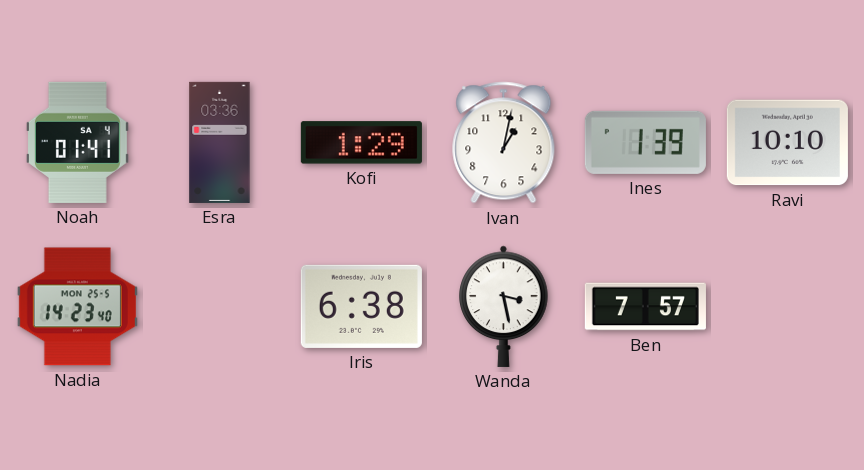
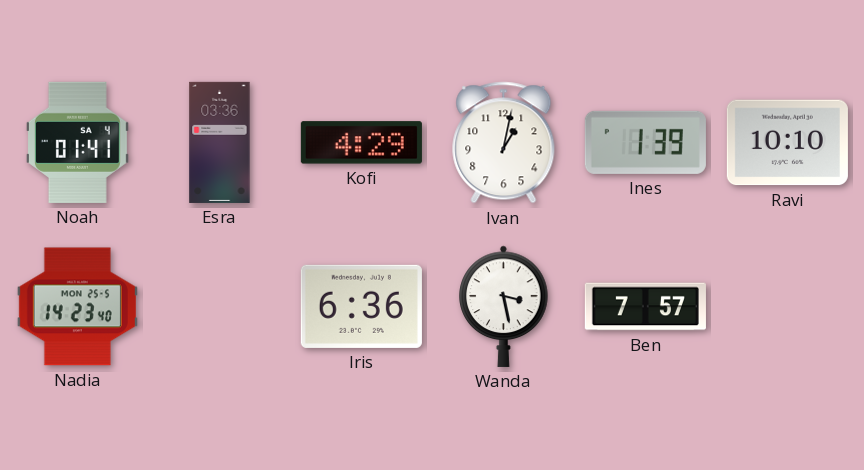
Kofi: 1:29 -> 4:29 (361, 143)
Iris: 6:38 -> 6:36 (361, 306)
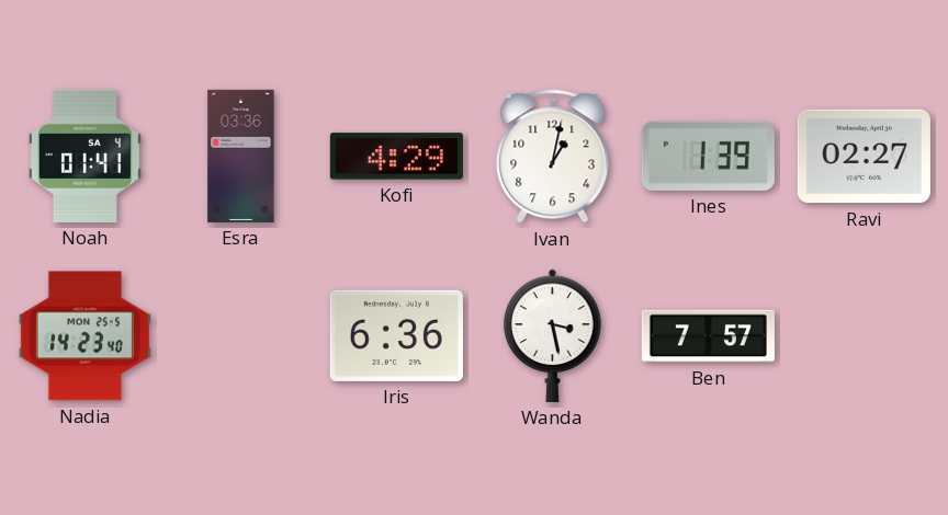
Ravi: 10:10 -> 02:27 (864, 157)
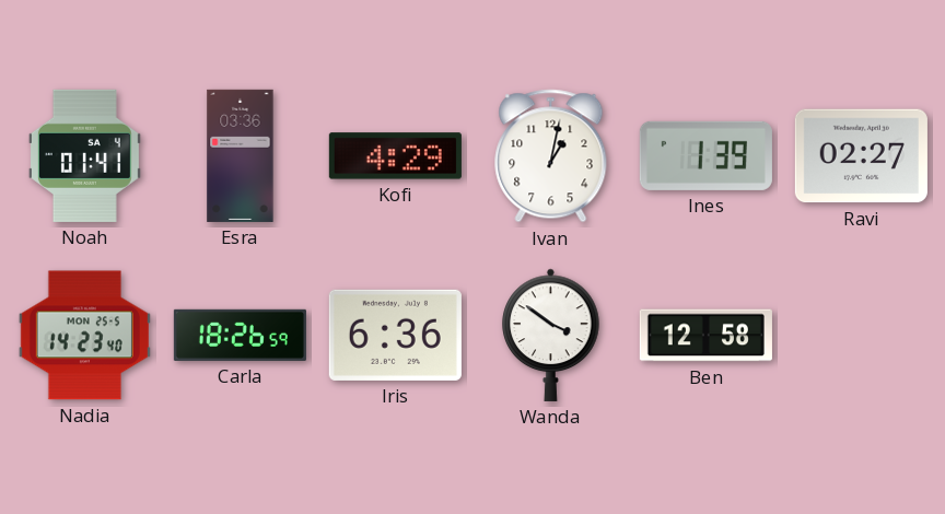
Carla: none -> 18:26 (240, 335)
Wanda: 3:28 -> 3:51 (551, 335)
Ben: 7:57 -> 12:58 (705, 336)
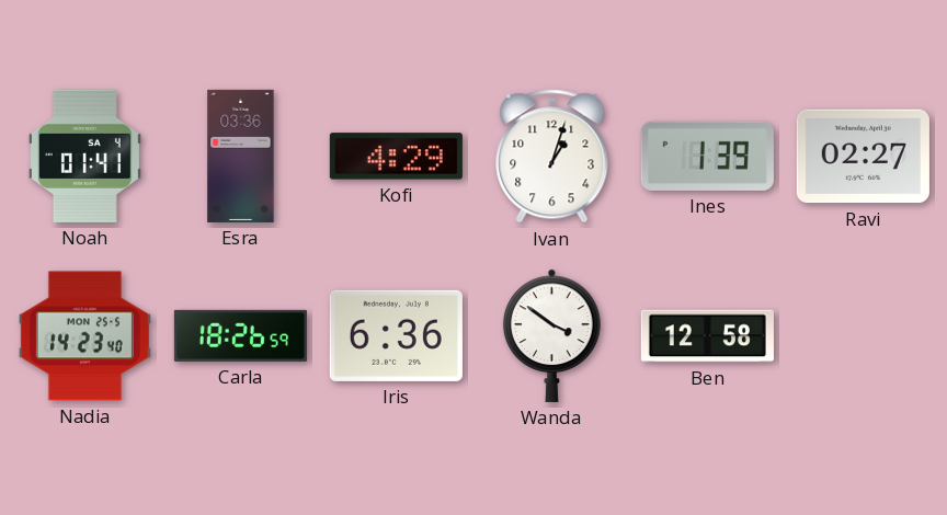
Ivan: 1:02 -> 1:03 (552, 157)
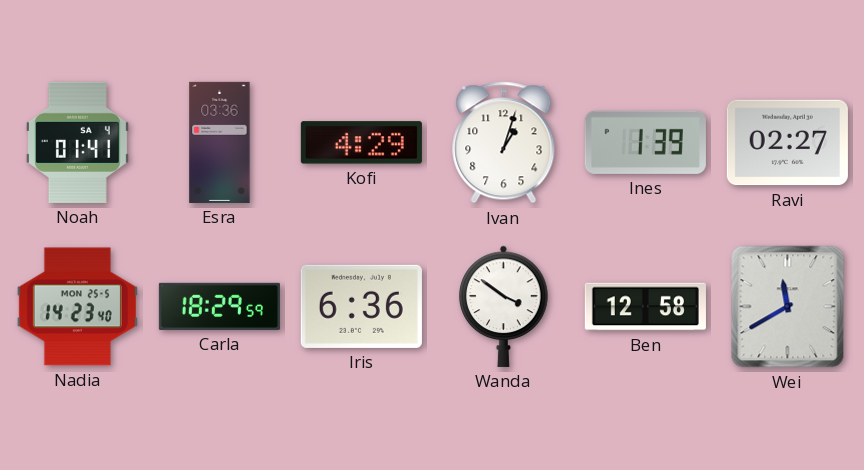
Carla: 18:26 -> 18:29 (219, 306)
Wei: none -> 11:40 (788, 307)
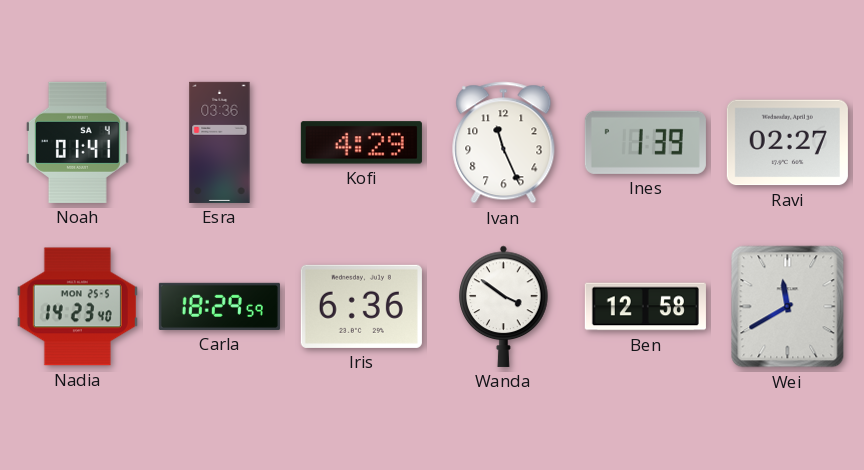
Ivan: 1:03 -> 11:26 (504, 143)
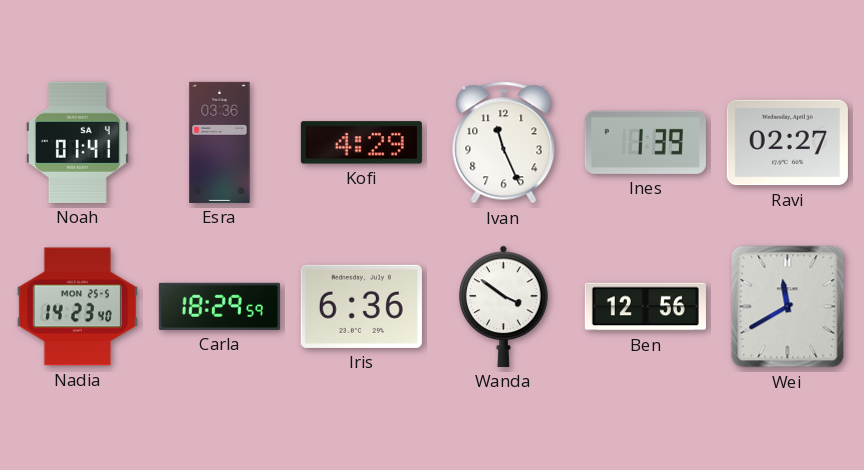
Ben: 12:58 -> 12:56 (645, 307)
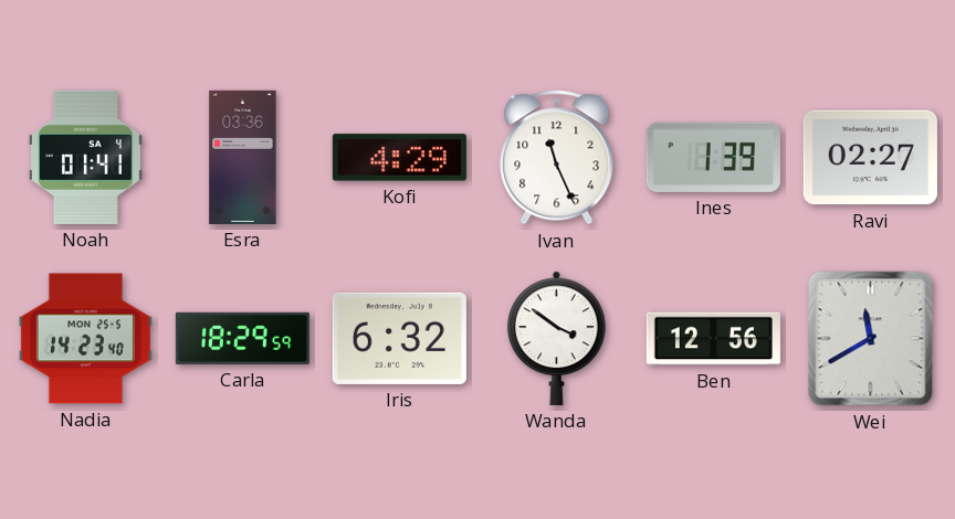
Iris: 6:36 -> 6:32 (399, 338)
